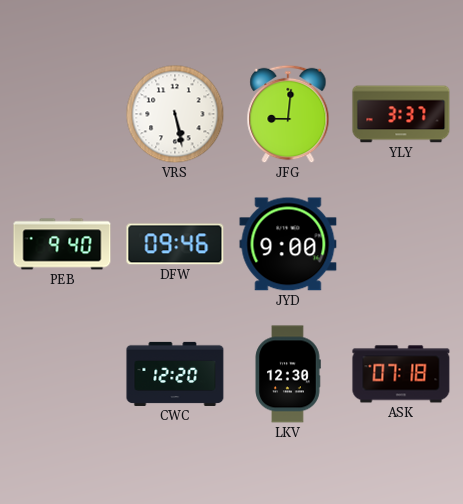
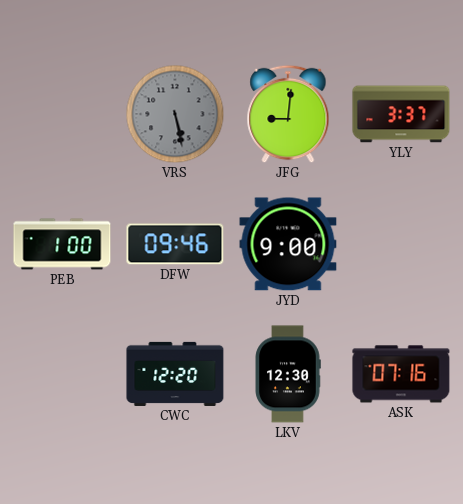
VRS dial: white -> grey (175, 114)
PEB: 9:40 -> 1:00 (62, 244)
ASK: 07:18 -> 07:16 (401, 374)
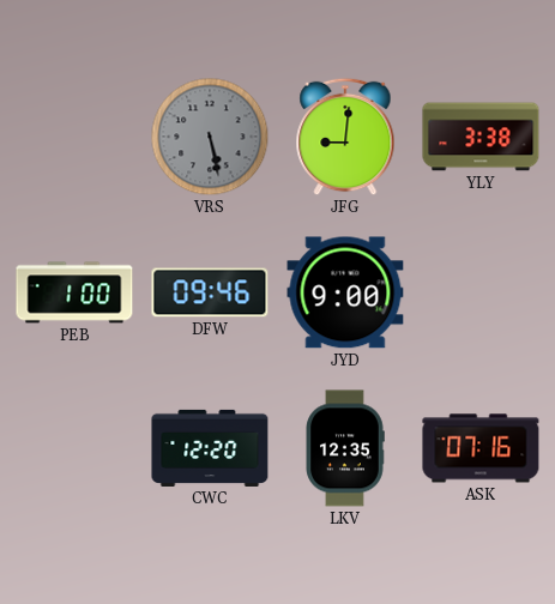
YLY: 3:37 -> 3:38 (481, 137)
LKV: 12:30 -> 12:35 (345, 448)
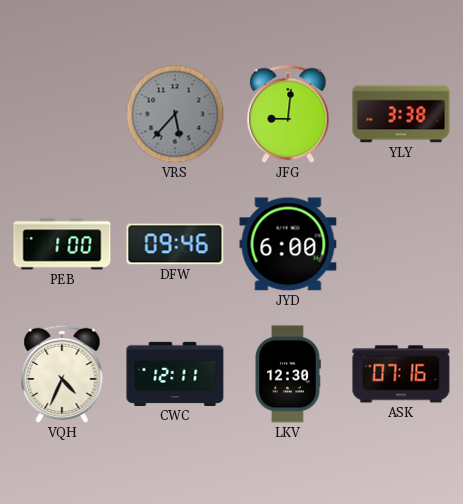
VRS: 5:28 -> 5:37 (175, 114)
JYD: 9:00 -> 6:00 (288, 244)
VQH: none -> 4:34 (62, 374)
CWC: 12:20 -> 12:11 (175, 374)
LKV: 12:35 -> 12:30 (288, 374)
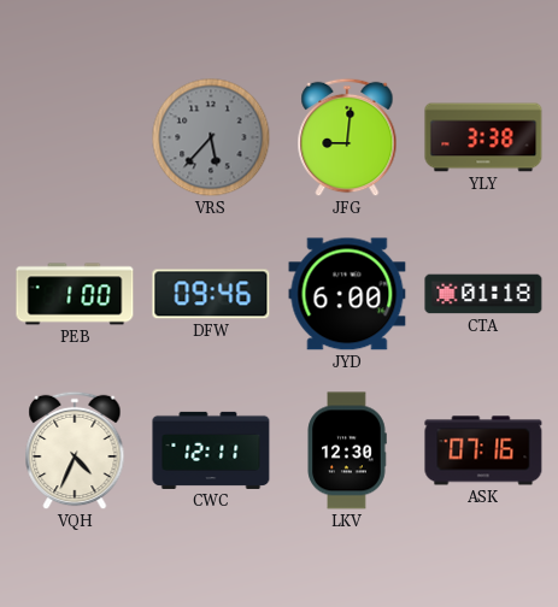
CTA: none -> 01:18 (483, 294)
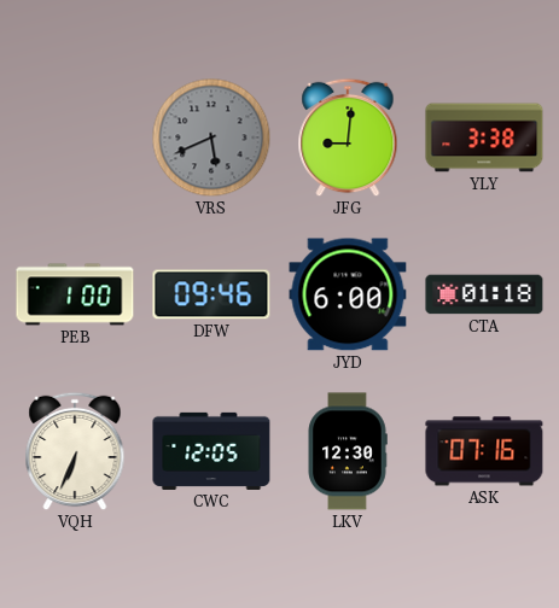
VRS: 5:37 -> 5:41 (211, 138)
VQH: 4:34 -> 6:34 (75, 451)
CWC: 12:11 -> 12:05 (211, 451)
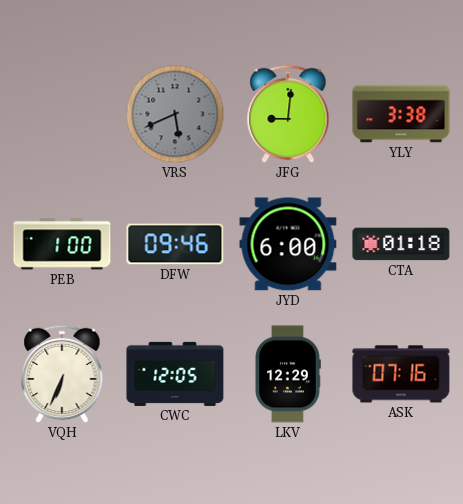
LKV: 12:30 -> 12:29 (288, 374)
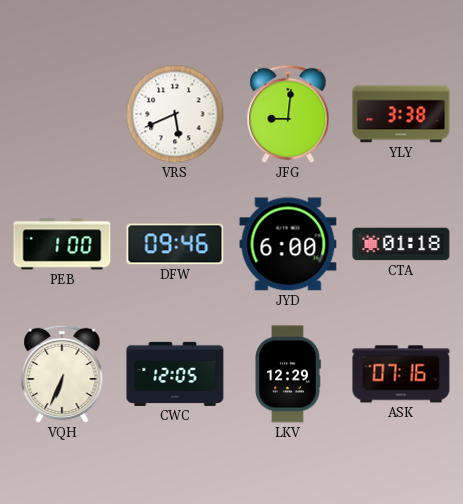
VRS dial: grey -> white (175, 114)
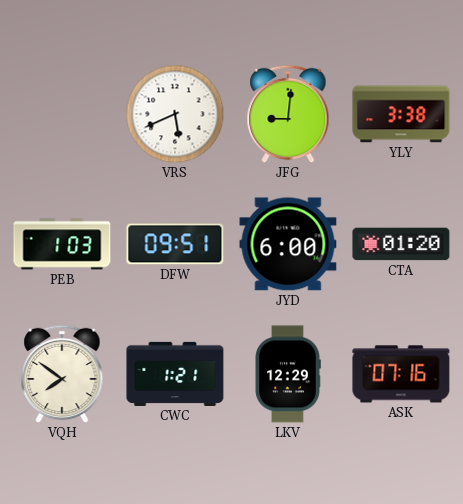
PEB: 1:00 -> 1:03 (62, 244)
DFW: 09:46 -> 09:51 (175, 244)
CTA: 01:18 -> 01:20 (401, 244)
VQH: 6:34 -> 7:51 (62, 374)
CWC: 12:05 -> 1:21 (175, 374)
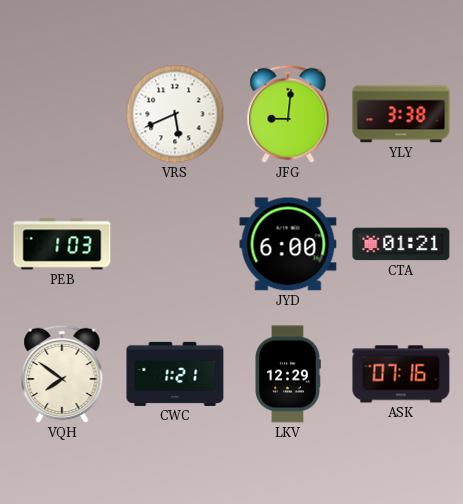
DFW: 09:51 -> none (175, 244)
CTA: 01:20 -> 01:21 (401, 244)
